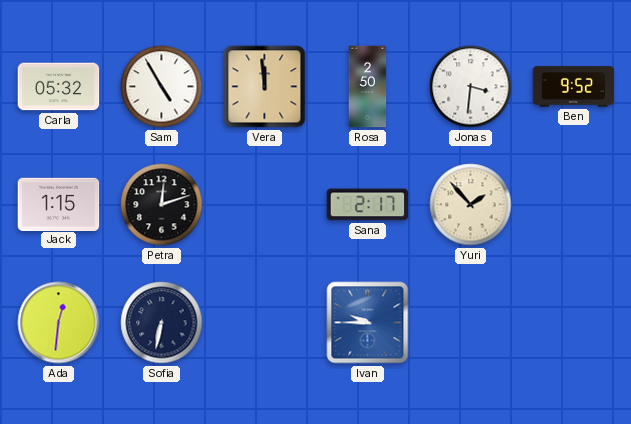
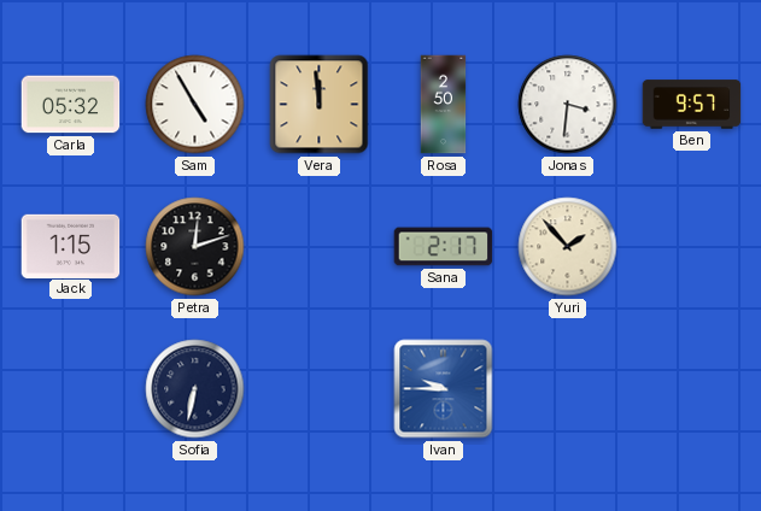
Ben: 9:52 -> 9:57 (692, 105)
Ada: 12:31 -> none (59, 323)
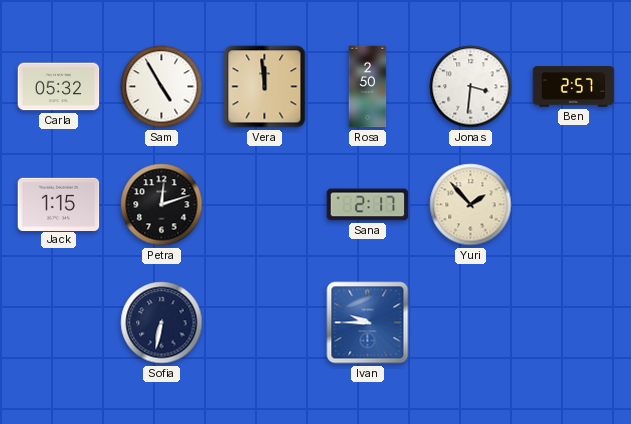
Ben: 9:57 -> 2:57 (574, 87)
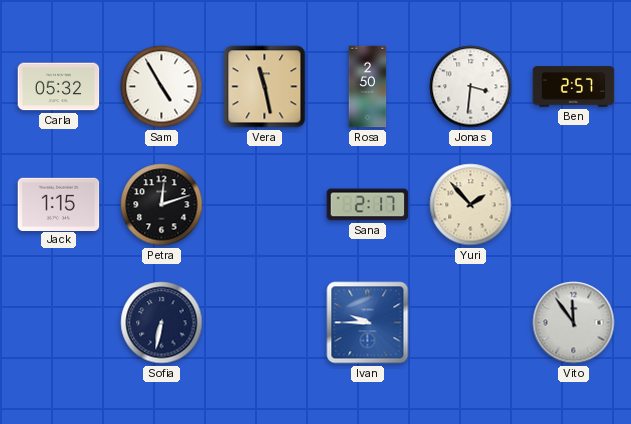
Vera: 11:59 -> 11:28 (265, 87)
Vito: none -> 11:54 (574, 323)
